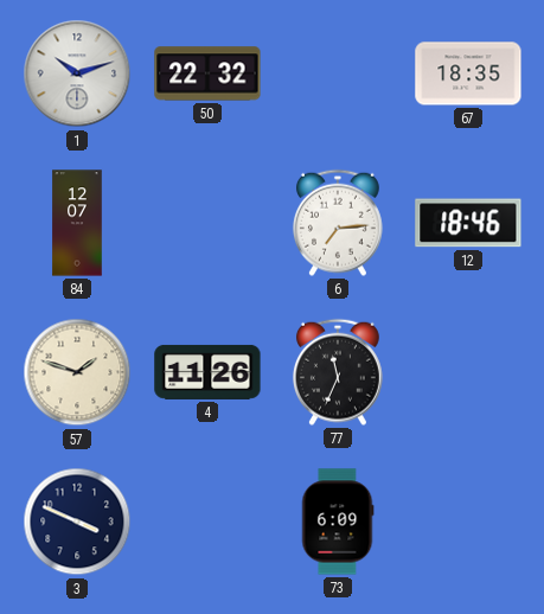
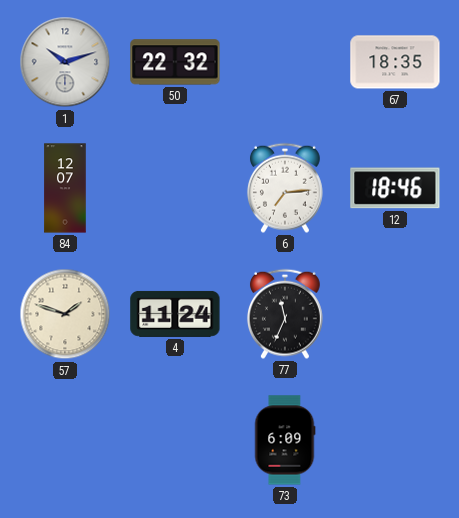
4: 11:26 -> 11:24 (175, 314)
3: 3:49 -> none (77, 522)
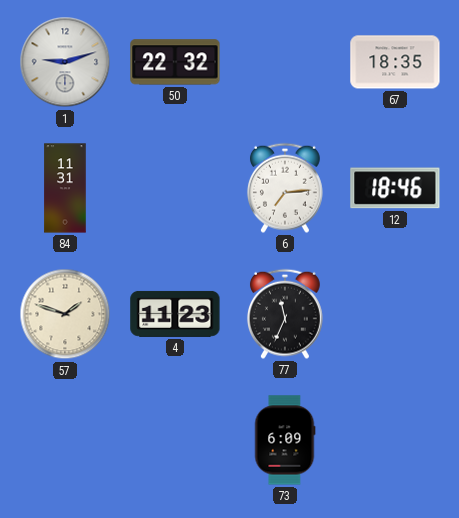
1: 10:12 -> 9:12 (65, 62)
84: 12:07 -> 11:31 (65, 188)
4: 11:24 -> 11:23 (175, 314)
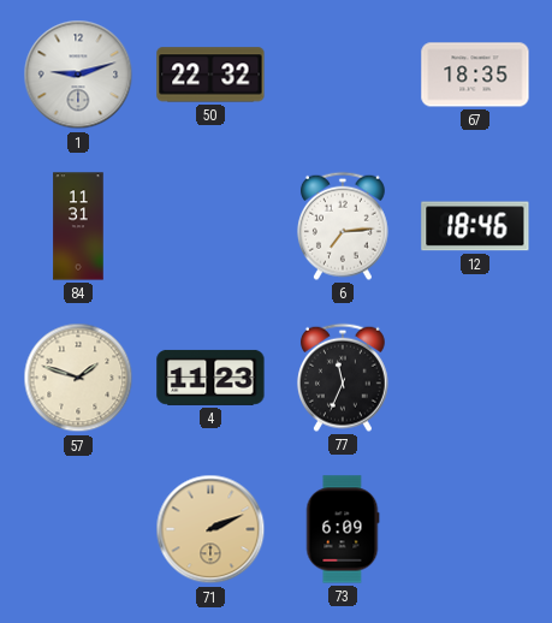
71: none -> 2:11 (210, 529)
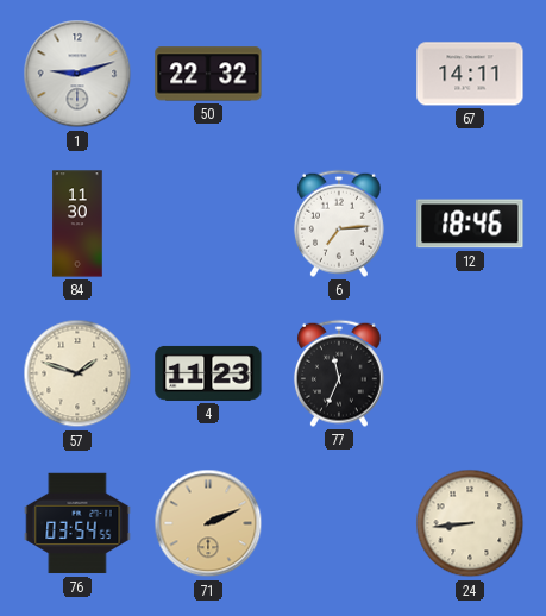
67: 18:35 -> 14:11 (470, 74)
84: 11:31 -> 11:30 (77, 224)
76: none -> 03:54 (77, 523)
73: 6:09 -> none (343, 529)
24: none -> 8:44 (470, 523)
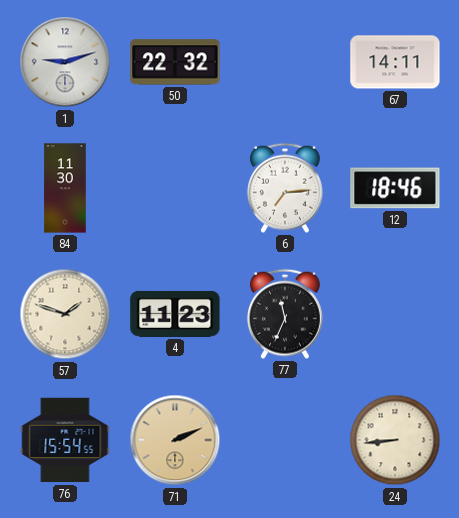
76: 03:54 -> 15:54 (65, 440)
